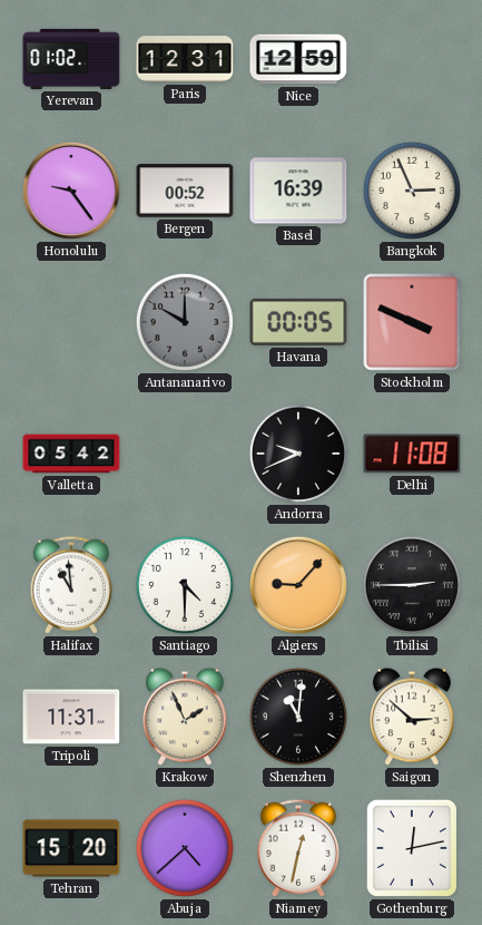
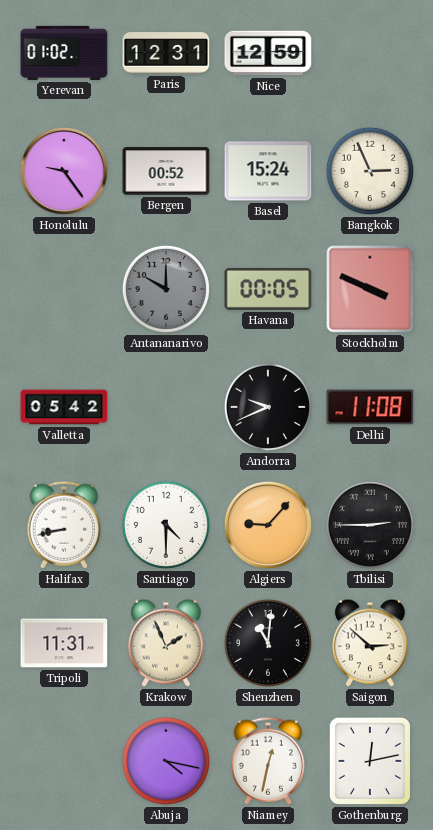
Basel: 16:39 -> 15:24 (268, 171)
Halifax: 10:59 -> 8:43 (64, 525)
Tehran: 15:20 -> none (71, 848)
Abuja: 4:38 -> 4:17 (166, 761)
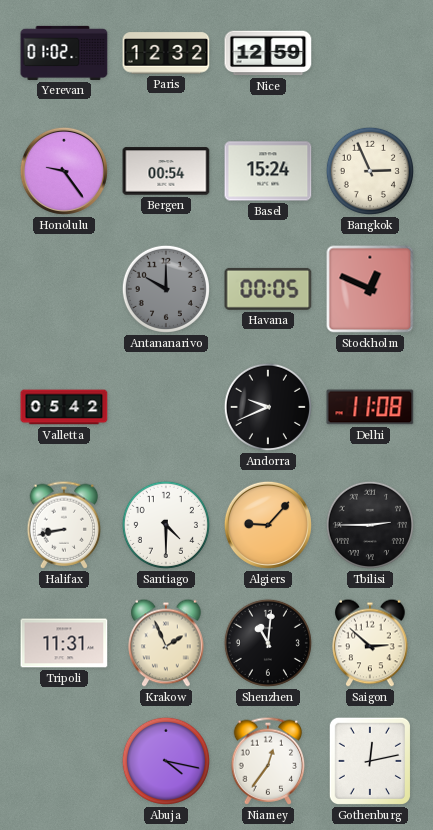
Paris: 12:31 -> 12:32 (166, 53)
Bergen: 00:52 -> 00:54 (166, 171)
Stockholm: 3:49 -> 12:49 (370, 289)
Niamey: 12:32 -> 12:36 (268, 761)
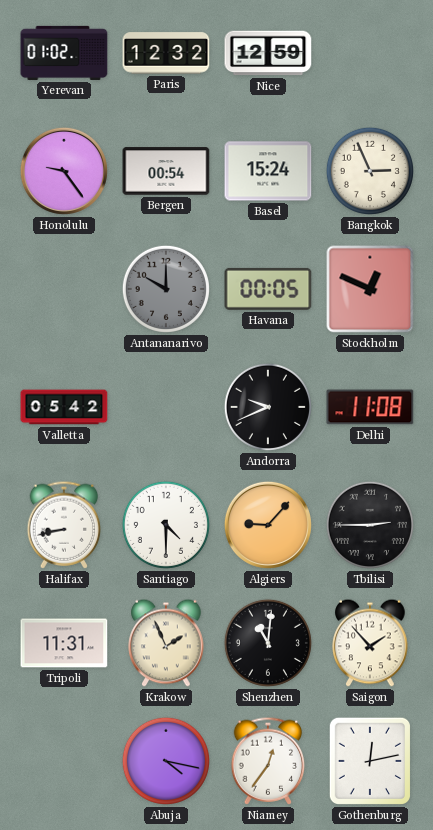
Saigon: 2:52 -> 1:53 (370, 643)
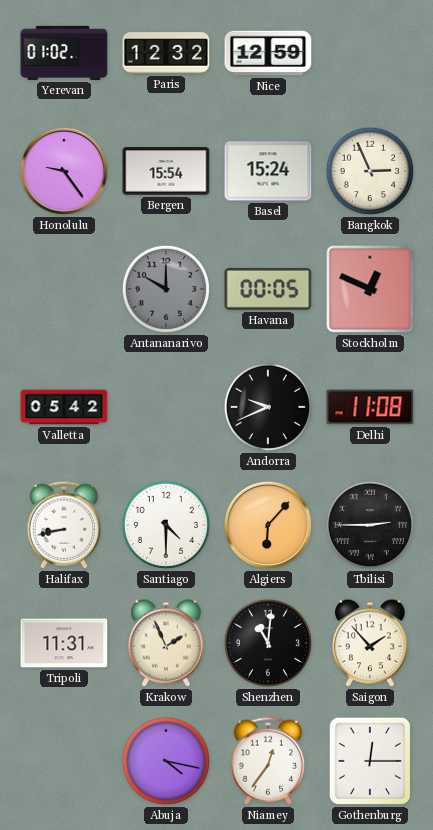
Bergen: 00:54 -> 15:54 (166, 171)
Algiers: 9:07 -> 6:07 (268, 525)
Gothenburg: 12:13 -> 12:15 (370, 761)
